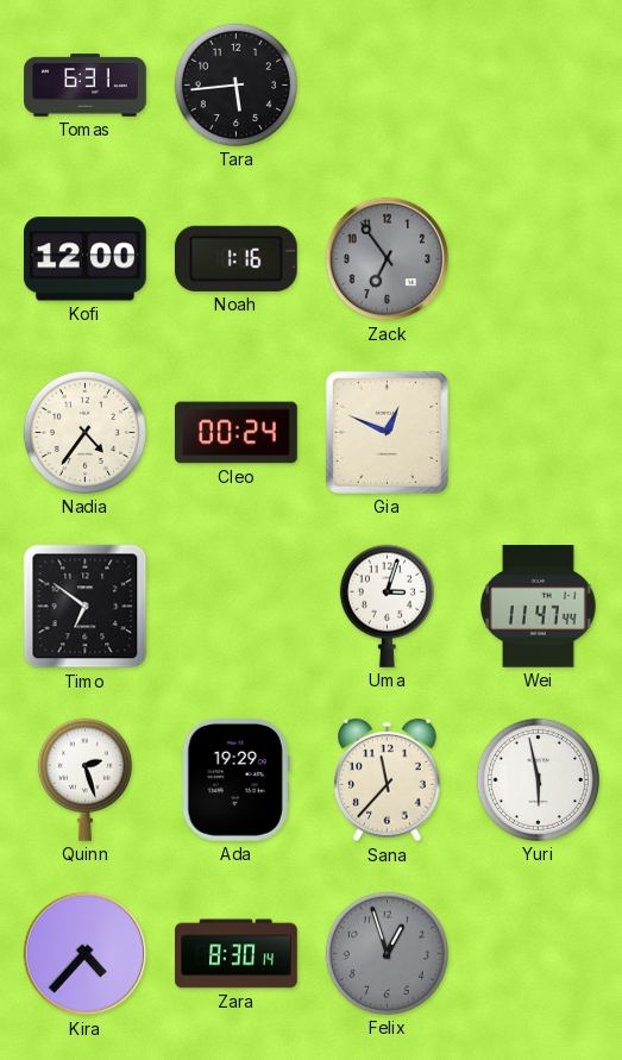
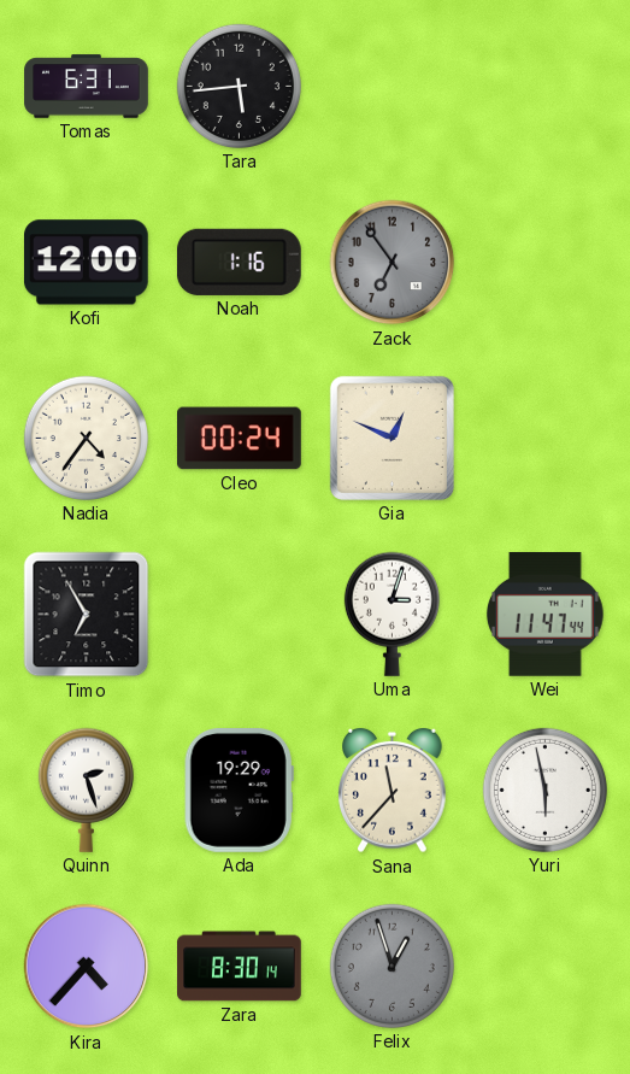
Timo: 6:51 -> 6:55 (87, 615)
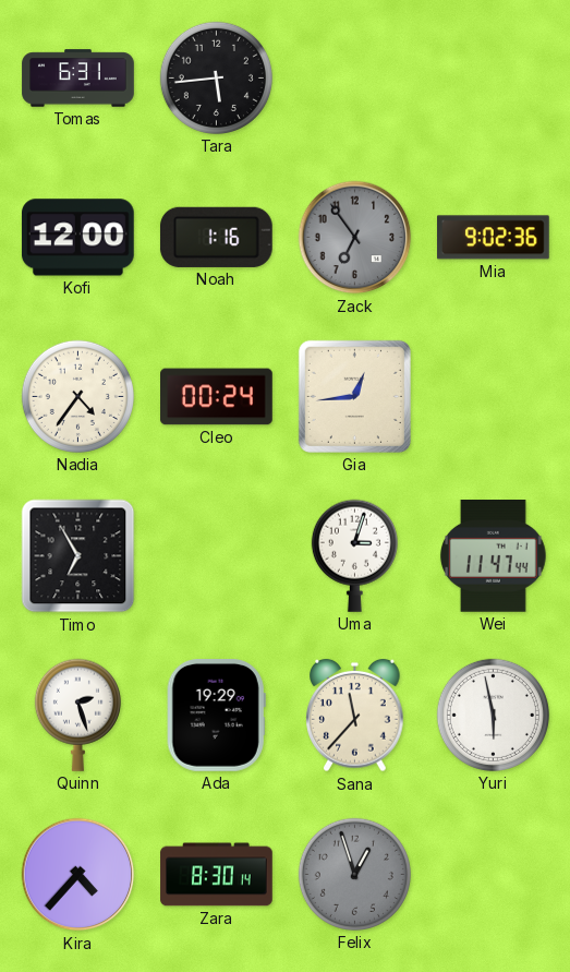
Mia: none -> 9:02 (494, 238)
Gia: 12:49 -> 12:44 (354, 396)
